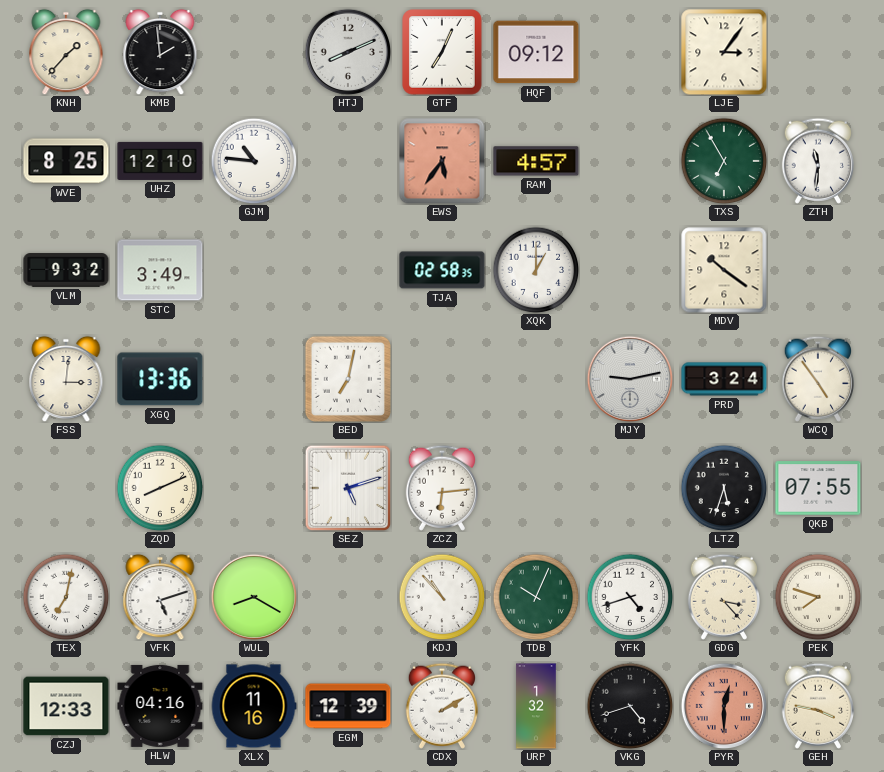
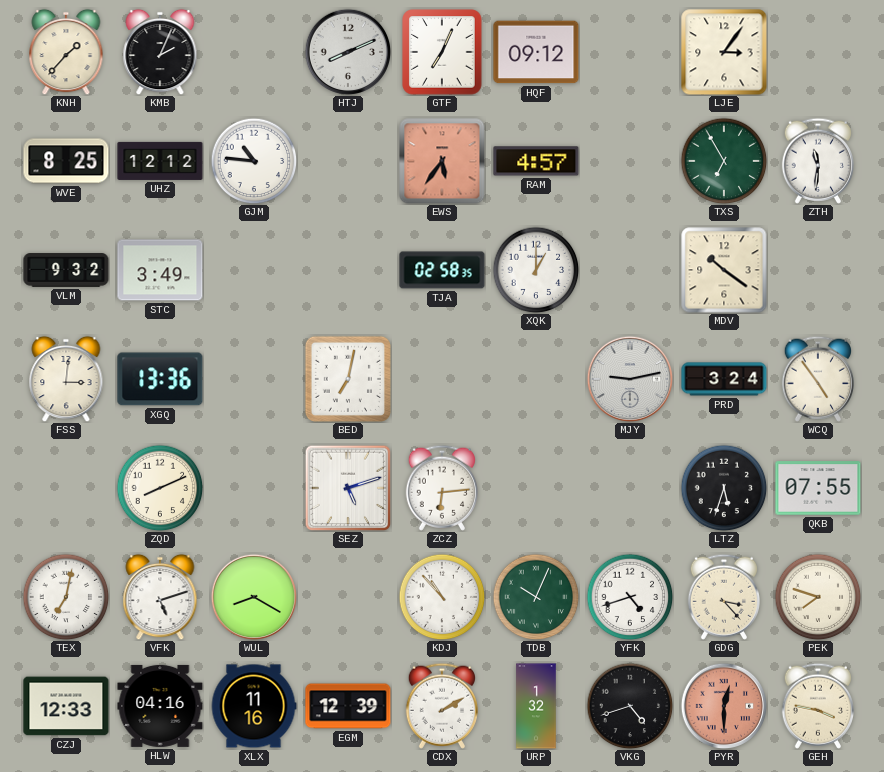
KMB: 1:59 -> 2:04 (160, 52)
UHZ: 12:10 -> 12:12 (160, 161)
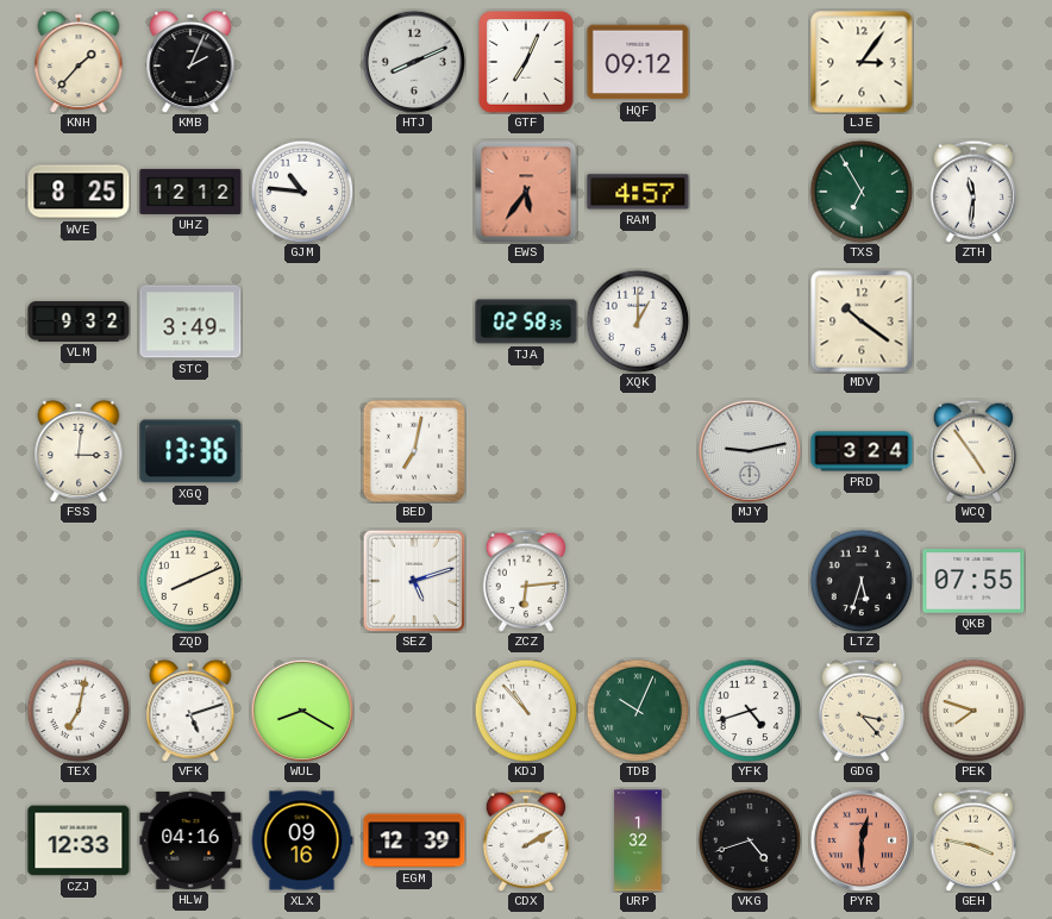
XLX: 11:16 -> 09:16 (302, 840)
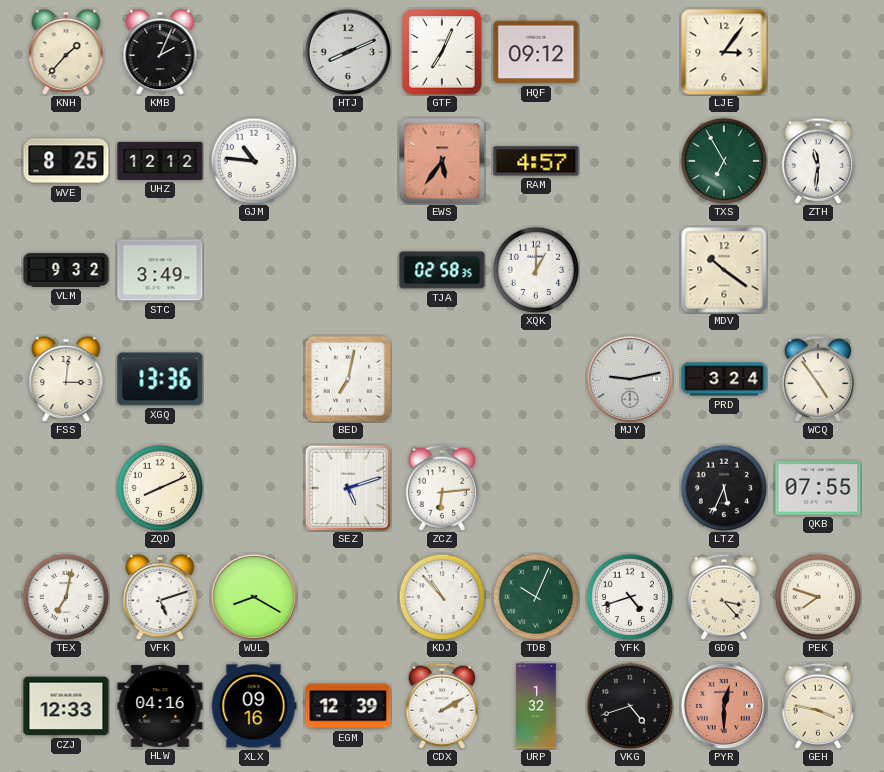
LTZ: 5:33 -> 5:34 (724, 488)
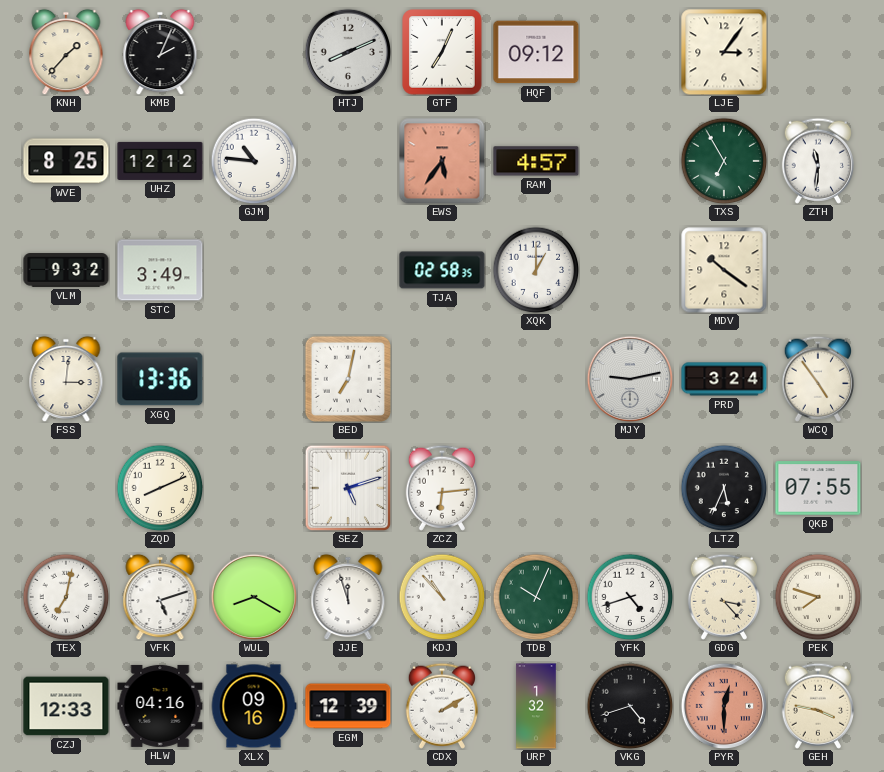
JJE: none -> 11:57 (348, 597)
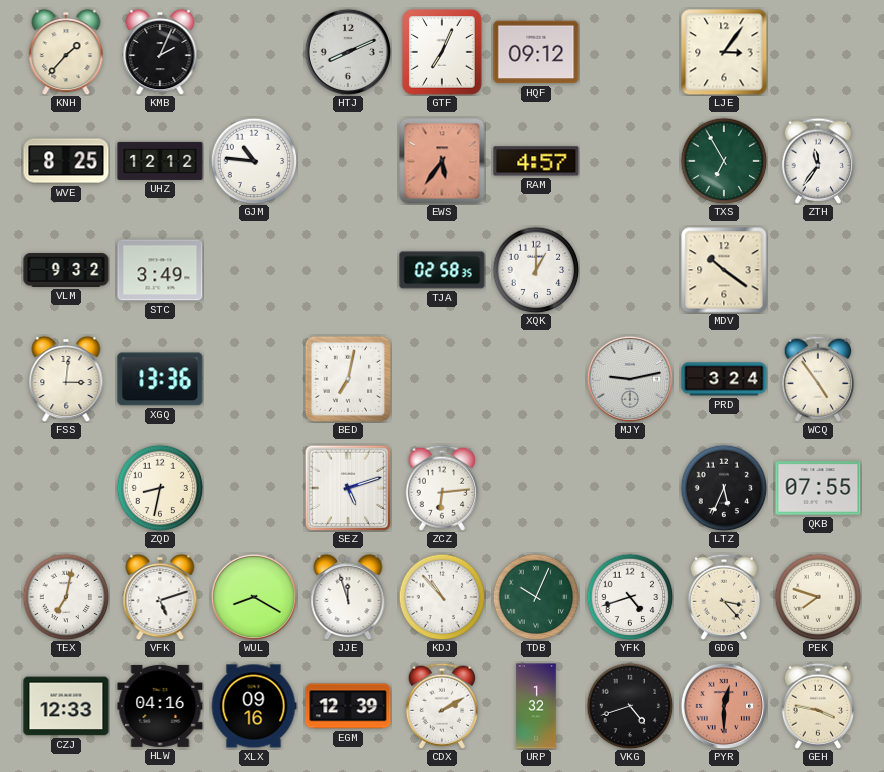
ZTH: 11:31 -> 11:36 (817, 161)
ZQD: 8:11 -> 8:32 (160, 488)
